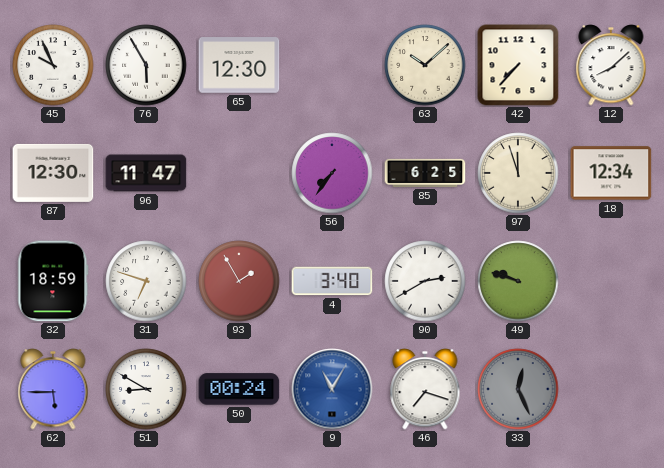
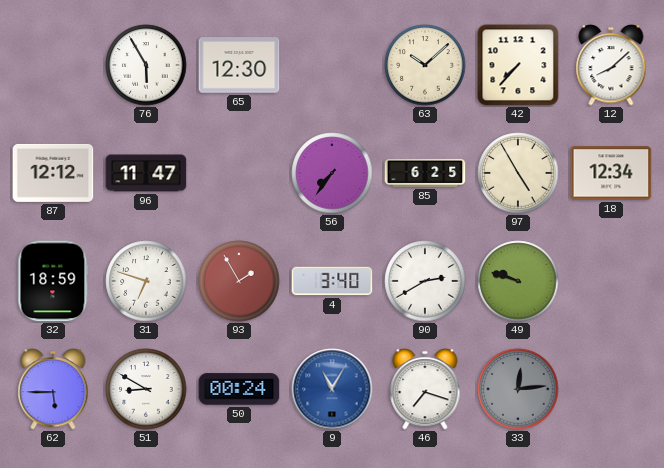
45: 9:56 -> none (53, 65)
87: 12:30 -> 12:12 (53, 173)
97: 11:57 -> 4:55 (518, 173)
33: 12:26 -> 12:14 (518, 389)
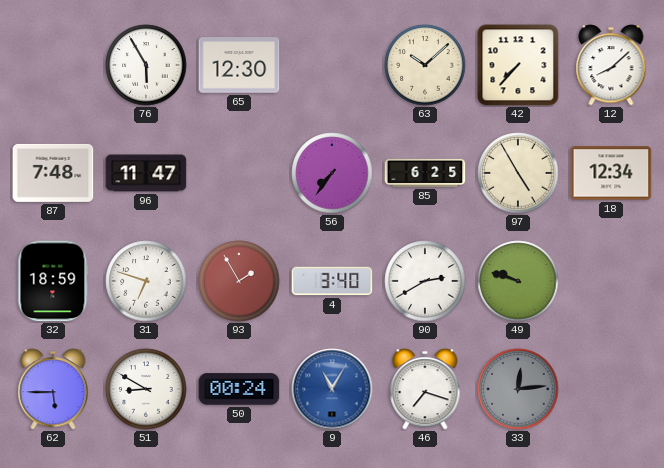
87: 12:12 -> 7:48 (53, 173)
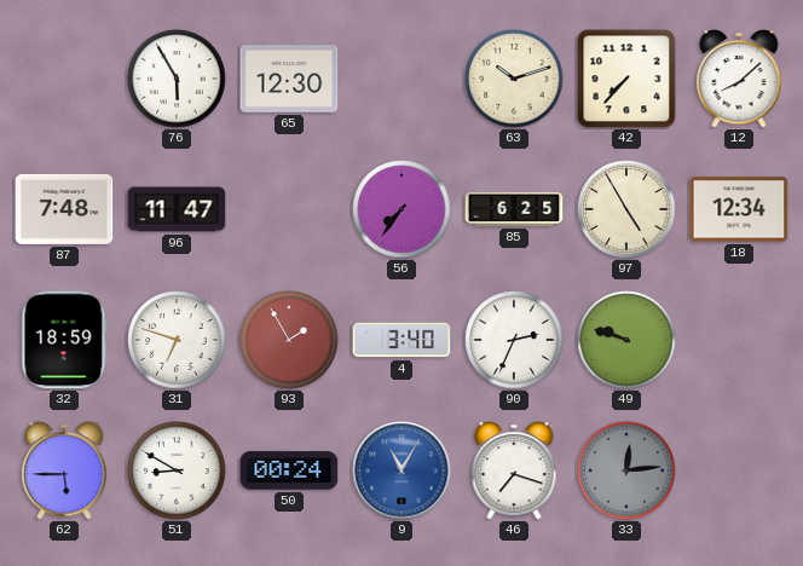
63: 10:08 -> 10:12 (514, 79)
90: 2:40 -> 2:34 (514, 340)
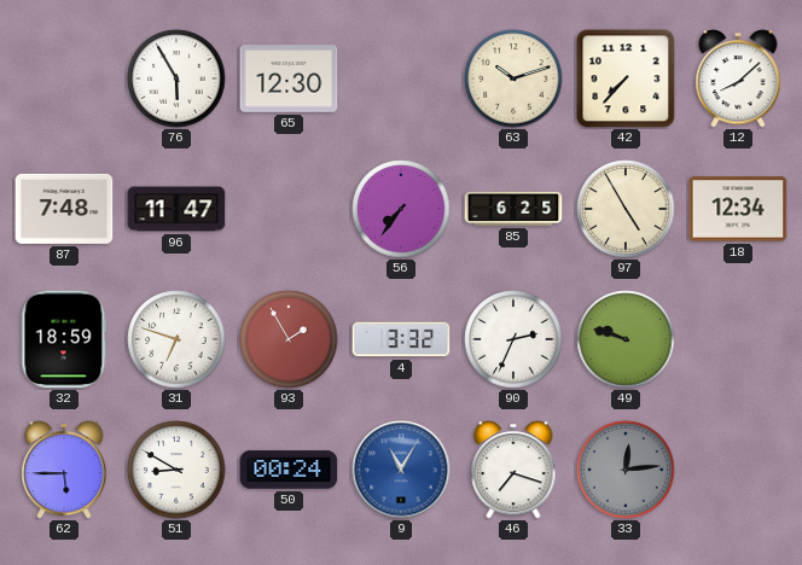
4: 3:40 -> 3:32 (401, 339)
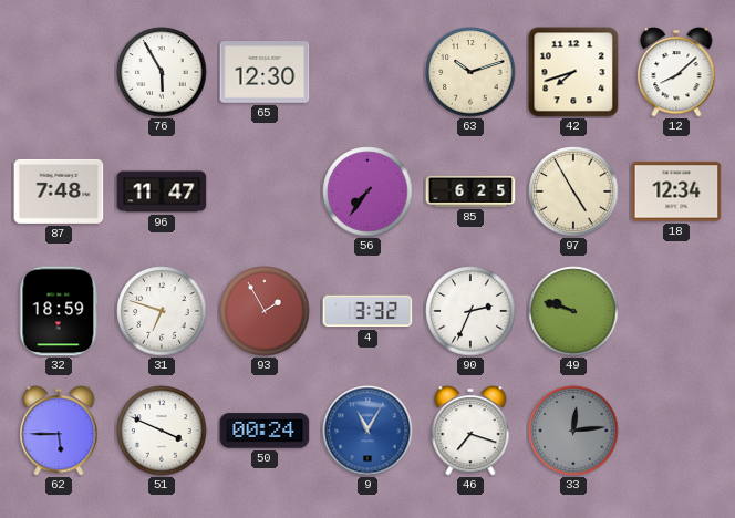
42: 7:37 -> 7:42 (573, 72)
51: 8:50 -> 3:49 (162, 431)
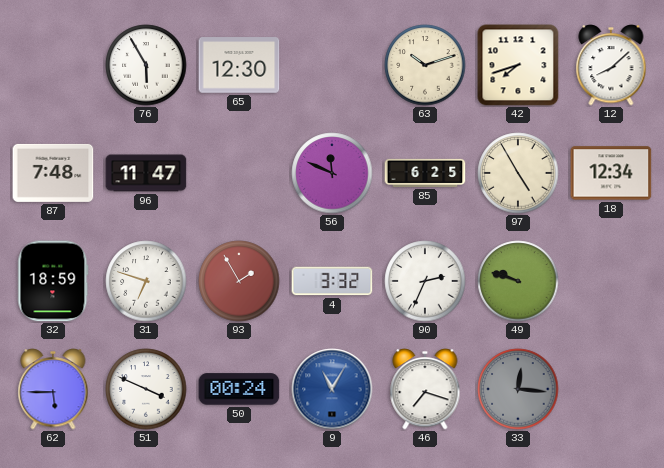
56: 7:36 -> 11:49 (332, 173)
33: 12:14 -> 12:16 (518, 389)
